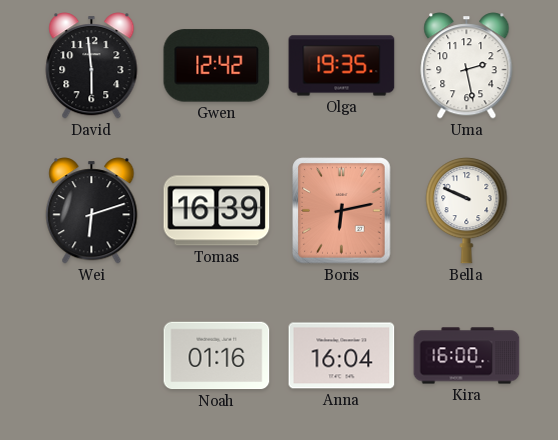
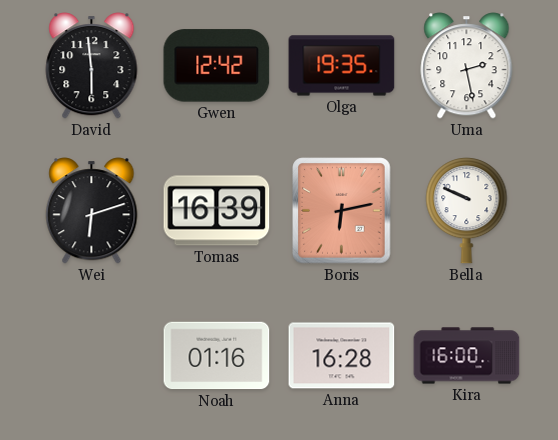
Anna: 16:04 -> 16:28 (342, 356)
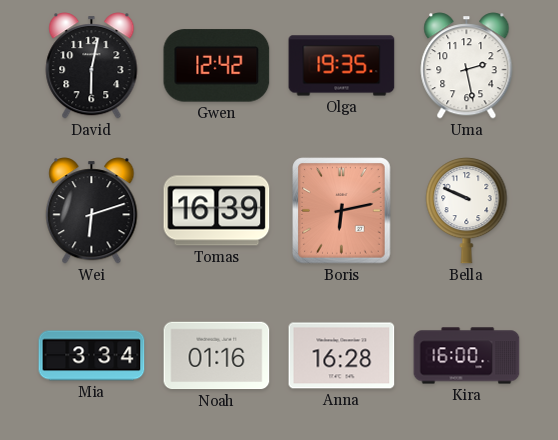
David: 5:59 -> 6:02 (92, 66)
Mia: none -> 3:34 (92, 356)
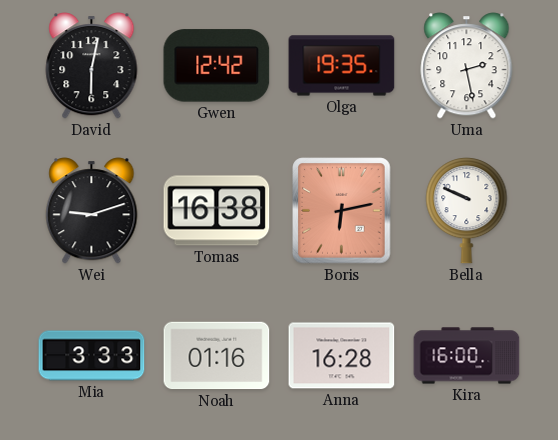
Wei: 6:12 -> 9:12 (92, 211)
Tomas: 16:39 -> 16:38 (217, 211)
Mia: 3:34 -> 3:33 (92, 356)
